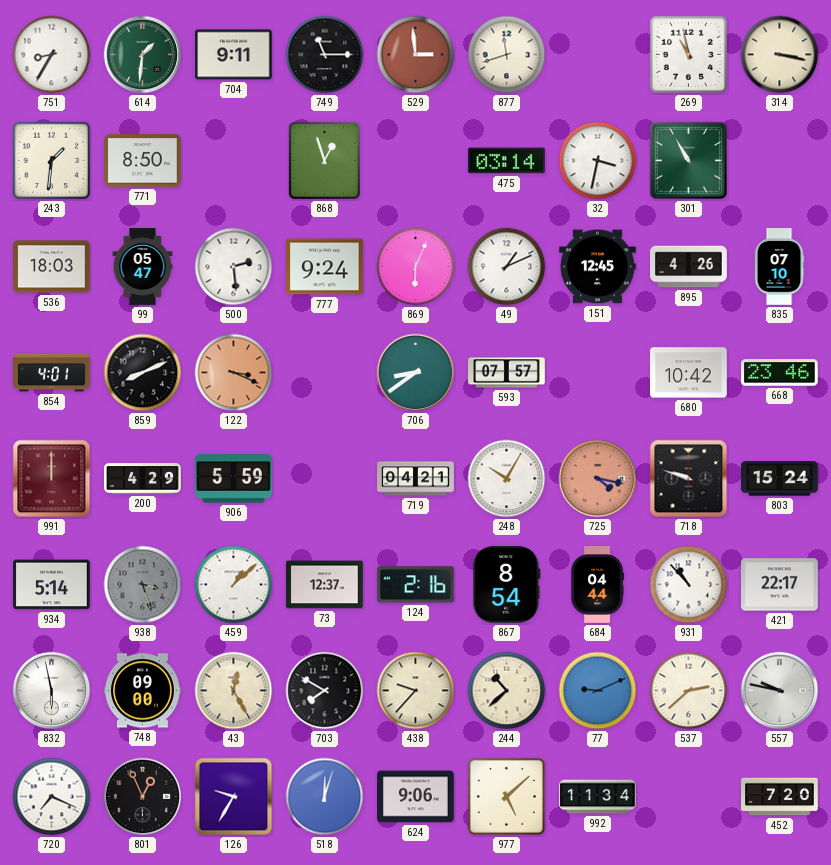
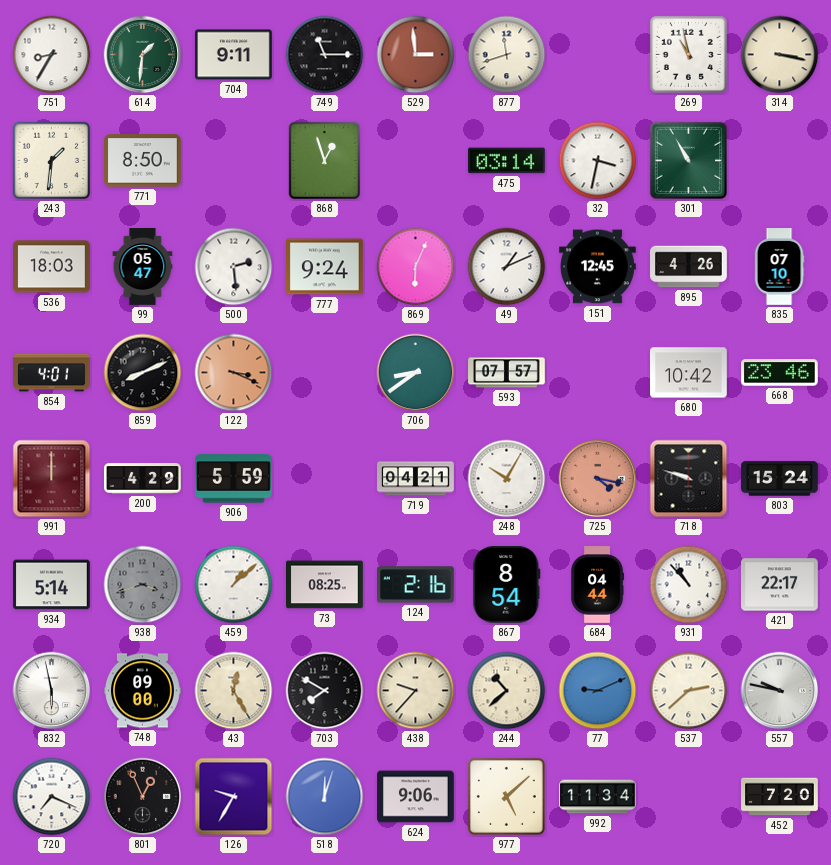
938: 3:27 -> 3:42 (143, 585)
73: 12:37 -> 08:25 (325, 585)
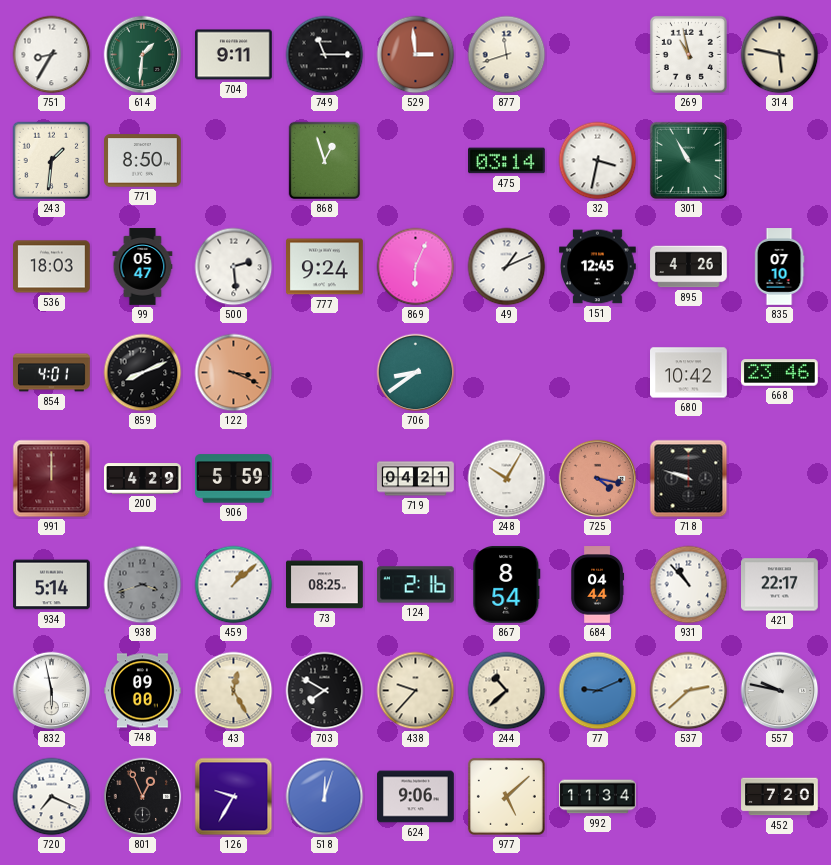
314: 3:17 -> 5:47 (780, 55)
593: 07:57 -> none (507, 373)
803: 15:24 -> none (780, 479)
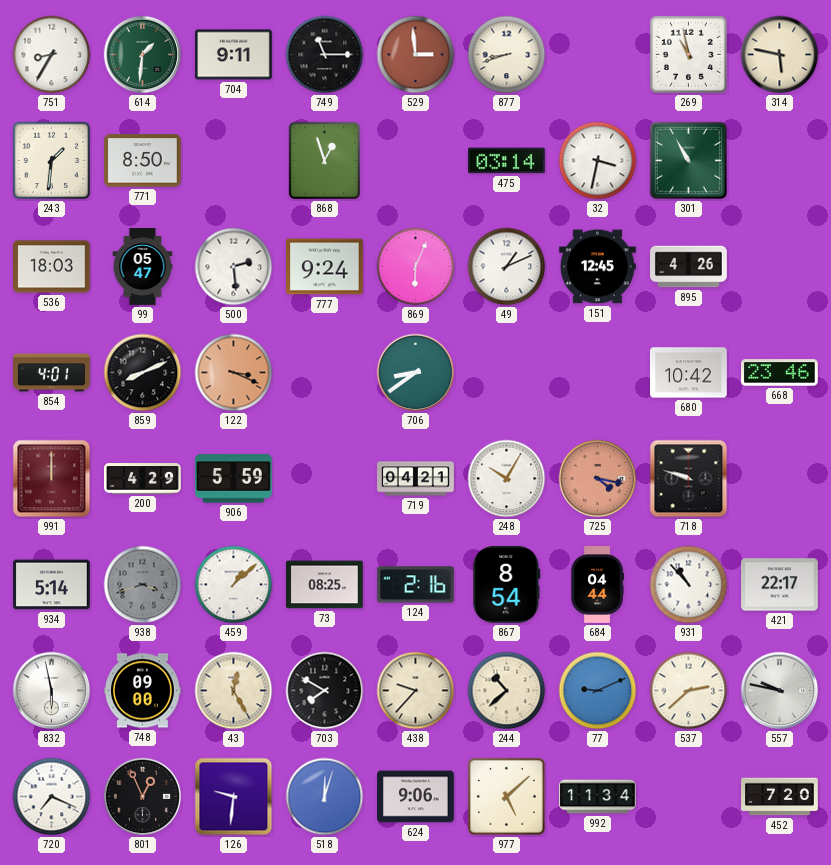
877: 11:42 -> 8:42 (507, 55)
835: 07:10 -> none (779, 267)
126: 9:35 -> 9:31 (234, 797)
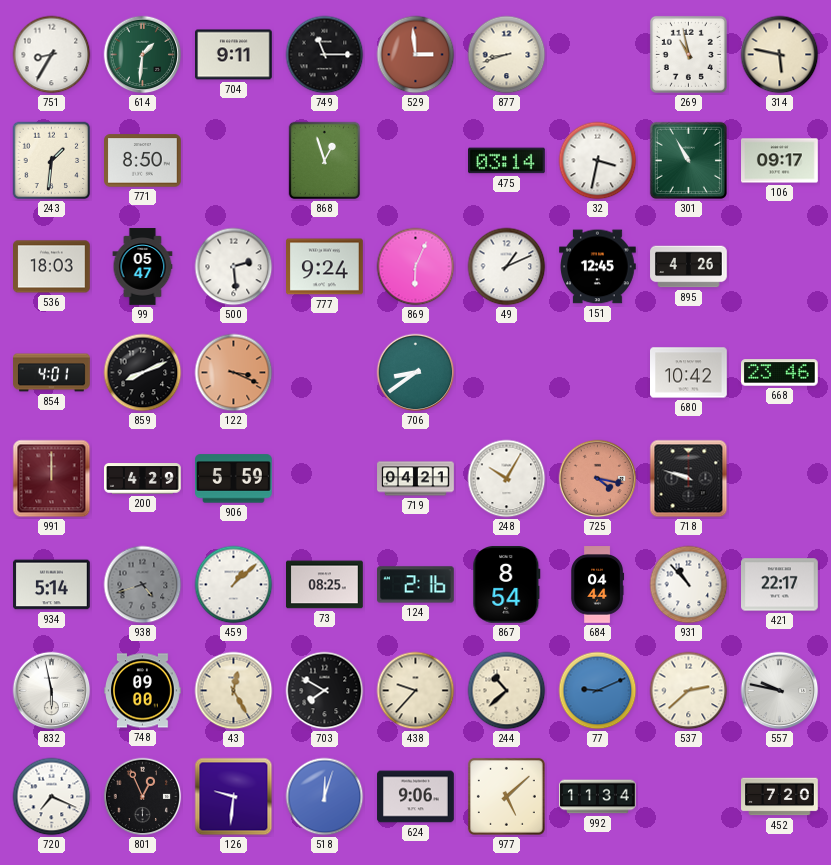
106: none -> 09:17 (780, 161)
938: 3:42 -> 4:42 (143, 585)
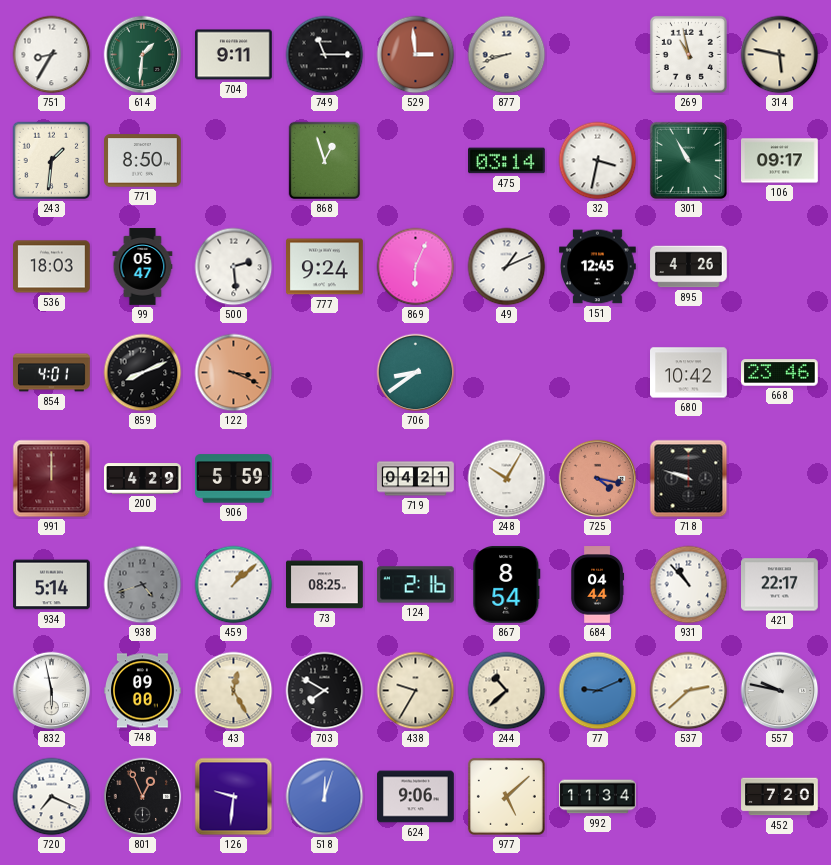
438: 9:37 -> 9:35 (416, 691)
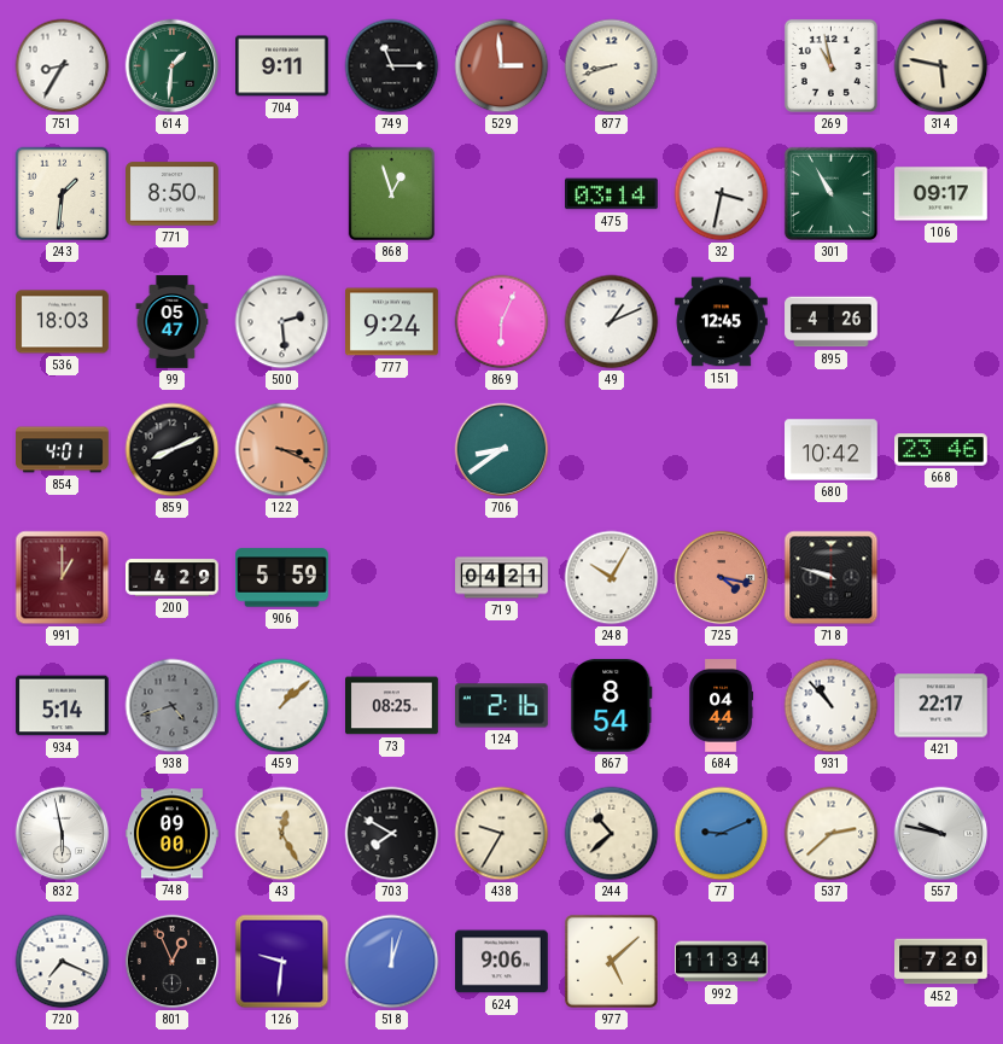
991: 12:00 -> 1:00 (63, 578)
